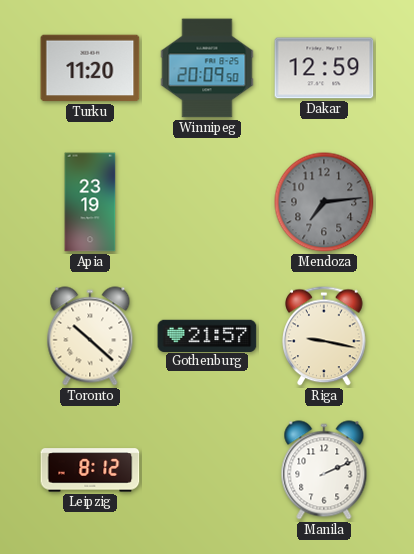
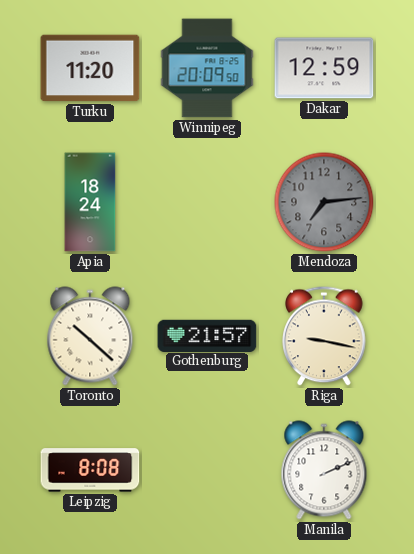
Apia: 23:19 -> 18:24 (90, 202)
Leipzig: 8:12 -> 8:08 (90, 470)
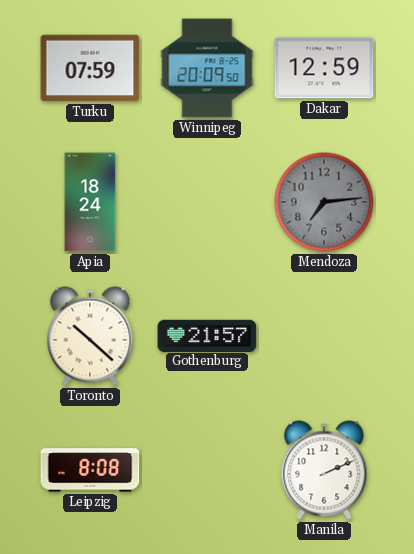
Turku: 11:20 -> 07:59 (90, 68)
Riga: 9:17 -> none (324, 336)
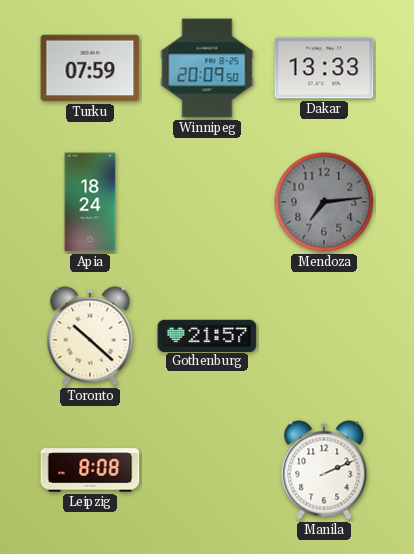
Dakar: 12:59 -> 13:33 (324, 68)
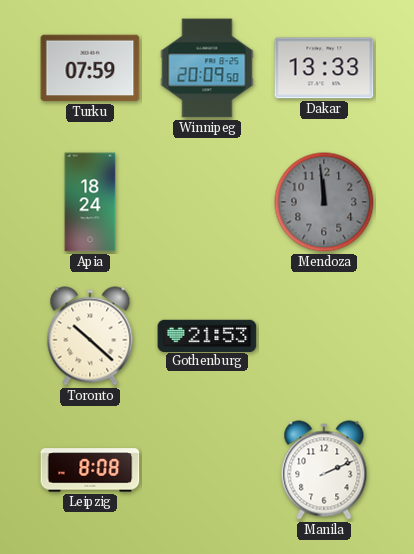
Mendoza: 7:14 -> 11:59 (324, 202)
Gothenburg: 21:57 -> 21:53 (207, 335)
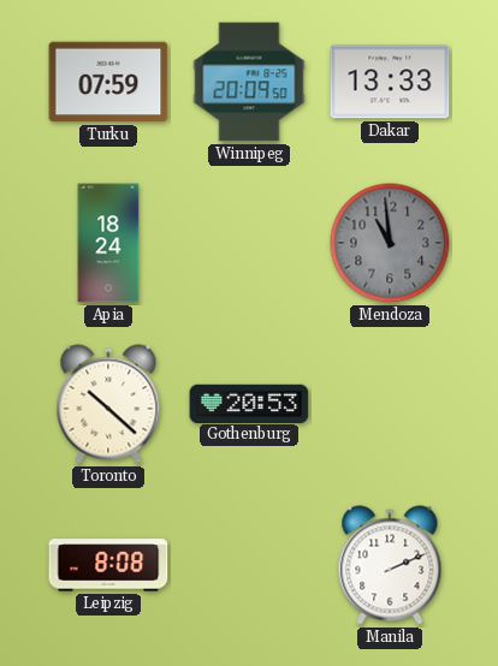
Mendoza: 11:59 -> 10:59 (390, 243)
Gothenburg: 21:53 -> 20:53 (249, 403)
